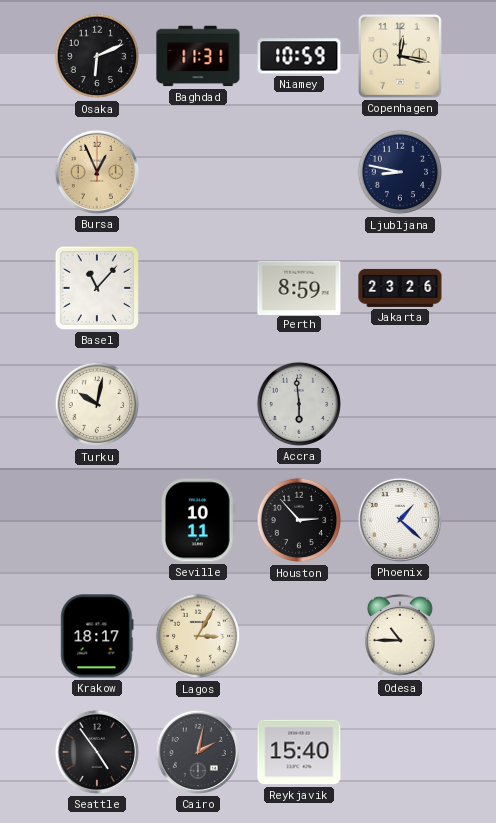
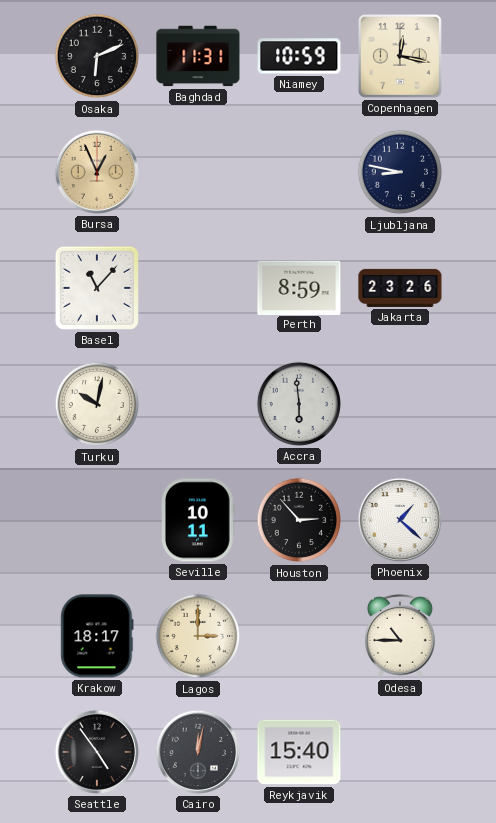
Lagos: 3:05 -> 3:00 (198, 636)
Cairo: 2:02 -> 12:02 (198, 752)
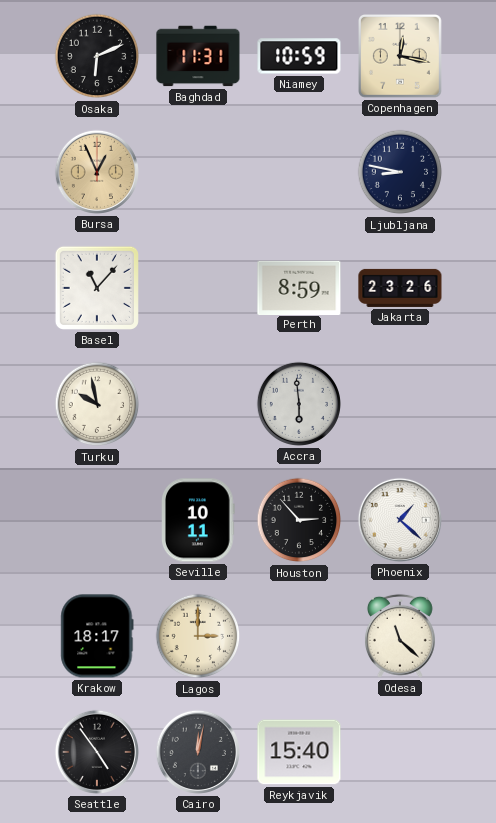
Turku: 10:02 -> 9:58 (97, 404)
Odesa: 10:45 -> 11:22 (400, 636)
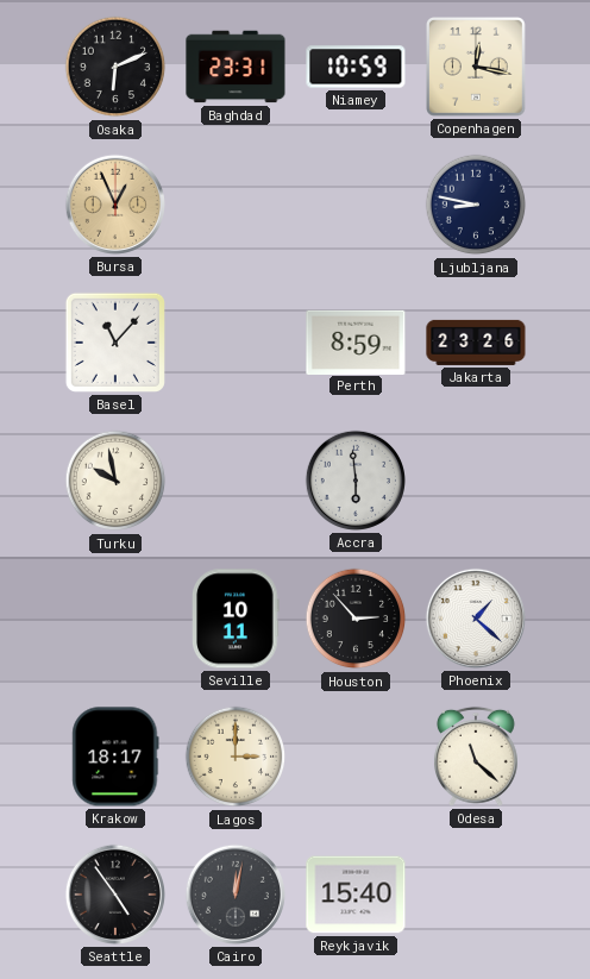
Baghdad: 11:31 -> 23:31 (236, 67)
